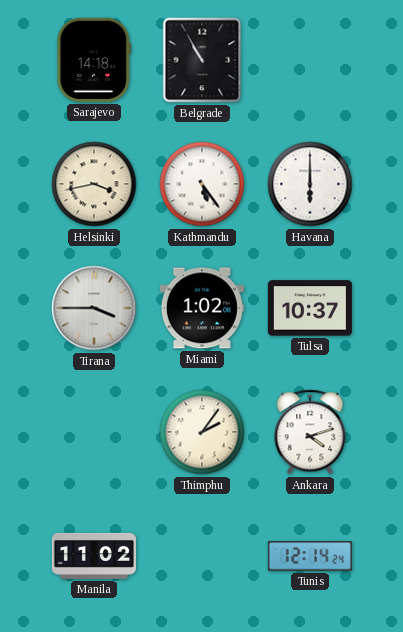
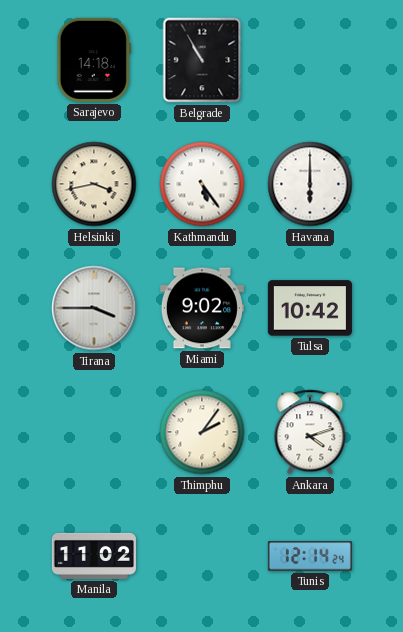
Miami: 1:02 -> 9:02 (202, 308)
Tulsa: 10:37 -> 10:42 (310, 308)
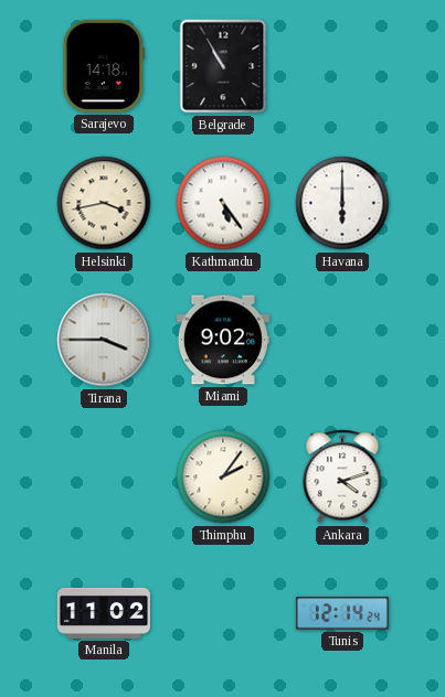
Tulsa: 10:42 -> none (310, 308)
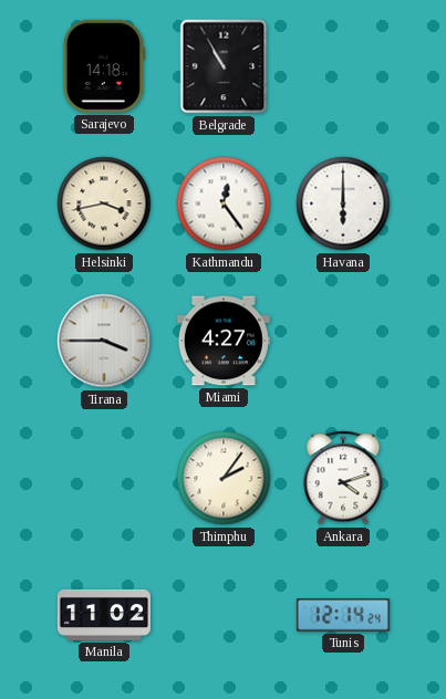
Kathmandu: 5:24 -> 12:24 (224, 204)
Miami: 9:02 -> 4:27 (224, 341)
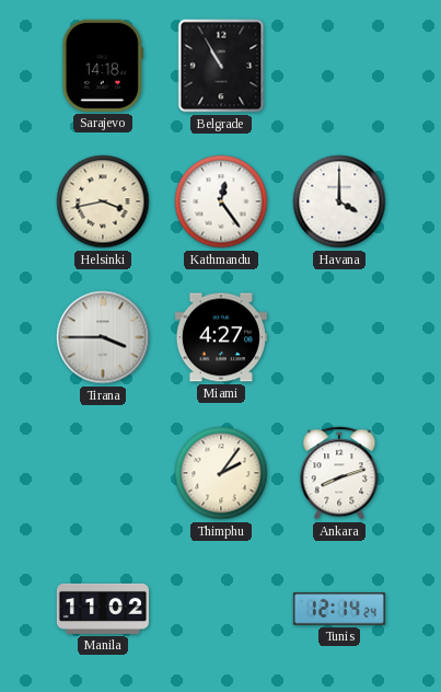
Havana: 6:00 -> 4:00 (339, 201)
Ankara: 4:12 -> 8:12 (339, 473)
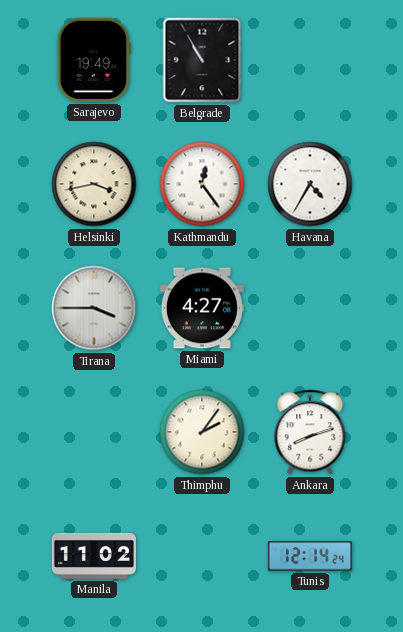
Sarajevo: 14:18 -> 19:49 (94, 60)
Havana: 4:00 -> 4:35 (310, 184)
